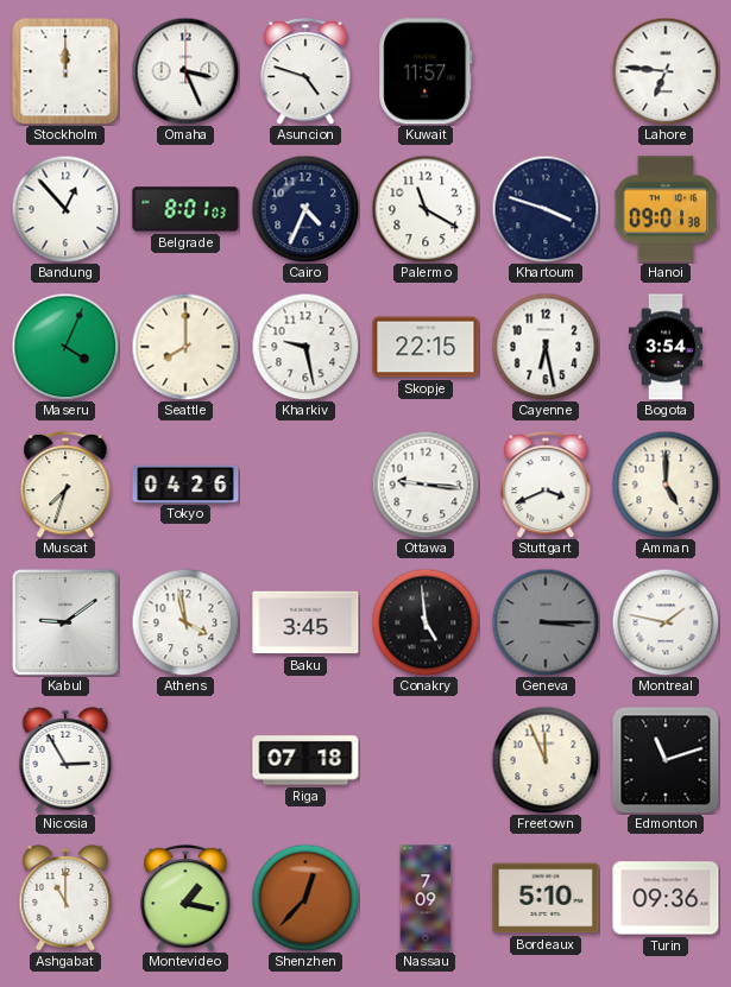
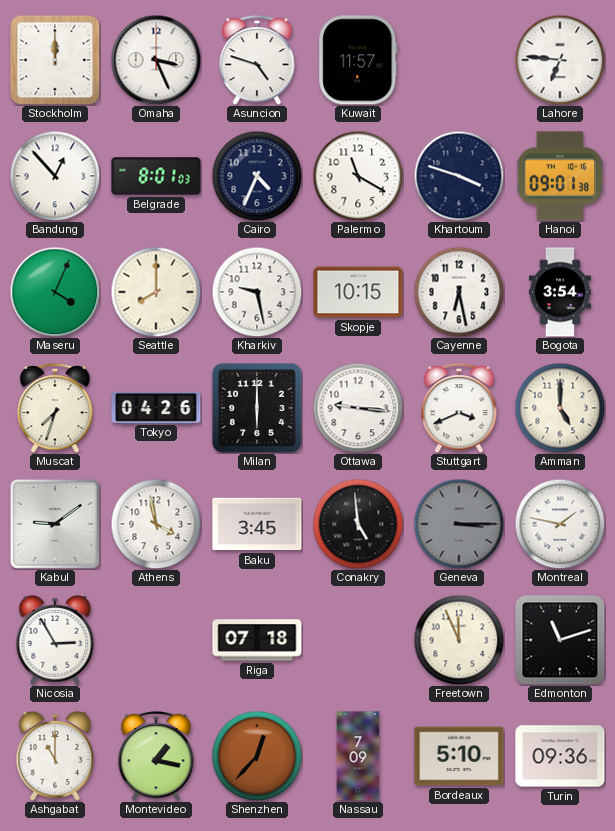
Skopje: 22:15 -> 10:15 (358, 292)
Milan: none -> 6:00 (257, 408)
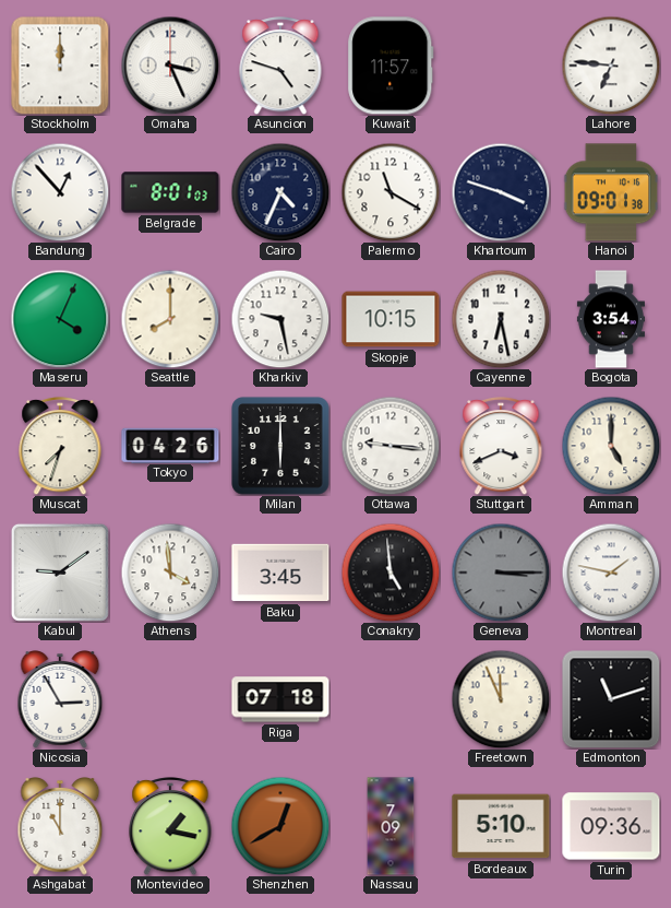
Athens: 3:58 -> 3:59 (170, 573)
Shenzhen: 12:37 -> 12:40 (280, 826)
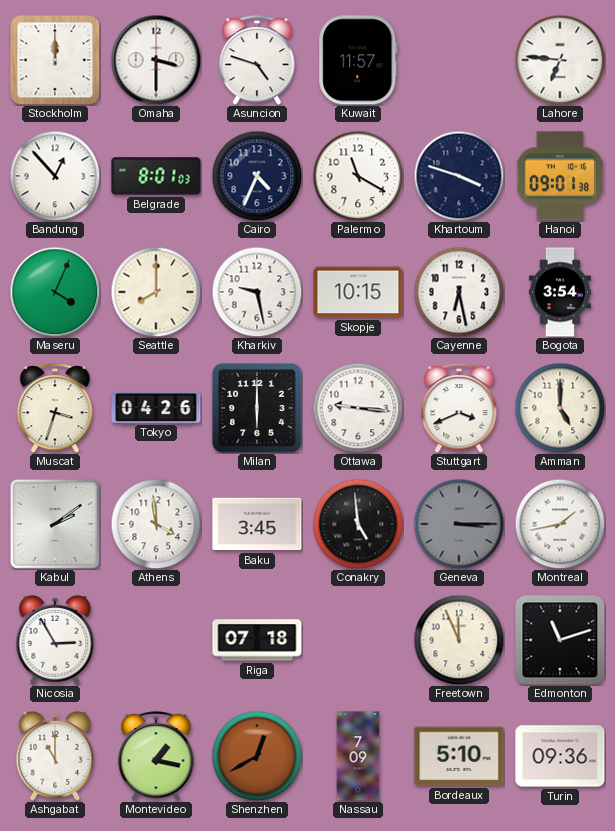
Omaha: 3:26 -> 3:30 (156, 60)
Muscat: 7:33 -> 3:33 (55, 409)
Kabul: 9:09 -> 2:09 (55, 524)
Montreal: 1:47 -> 1:43 (560, 524)
